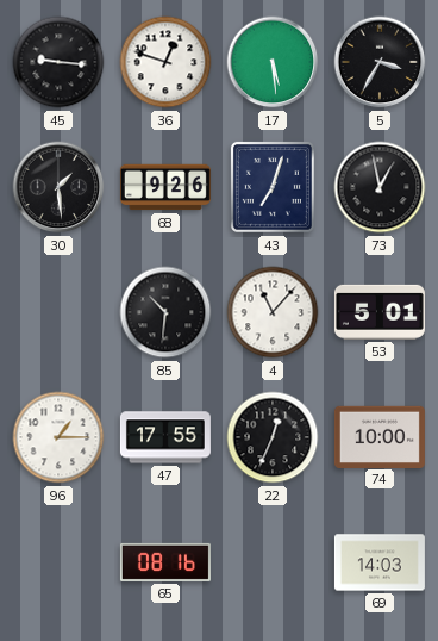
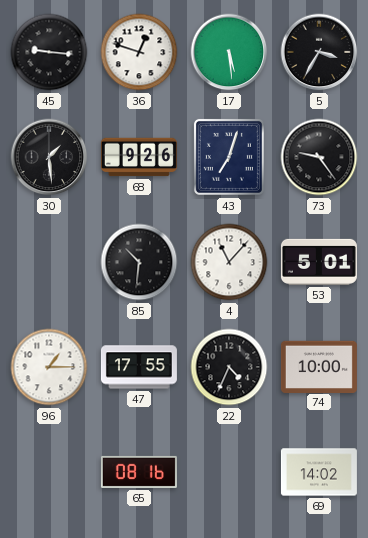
73: 12:58 -> 9:24 (319, 157)
22: 12:34 -> 4:34 (229, 367)
69: 14:03 -> 14:02 (319, 472)
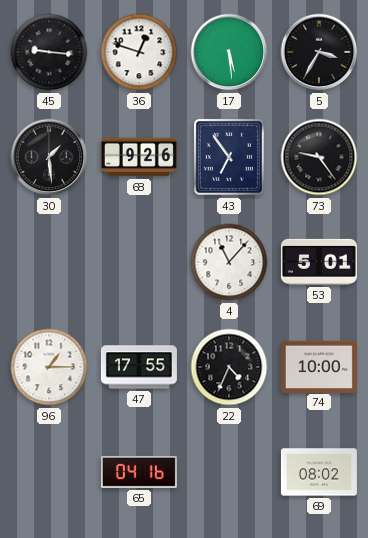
43: 7:03 -> 6:54 (229, 157)
85: 10:31 -> none (139, 262)
65: 08:16 -> 04:16 (139, 472)
69: 14:02 -> 08:02 (319, 472)
